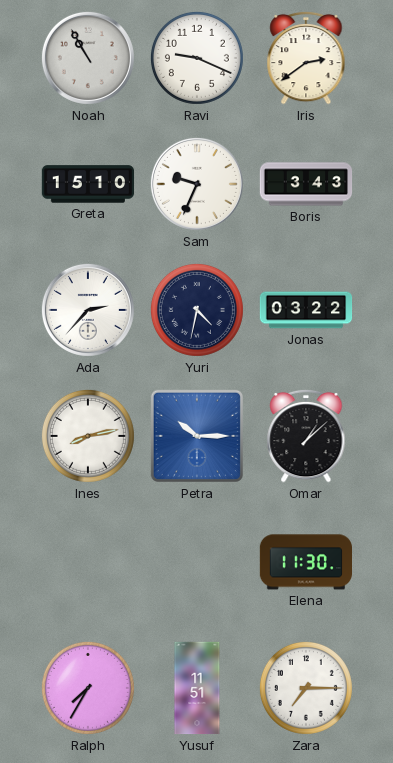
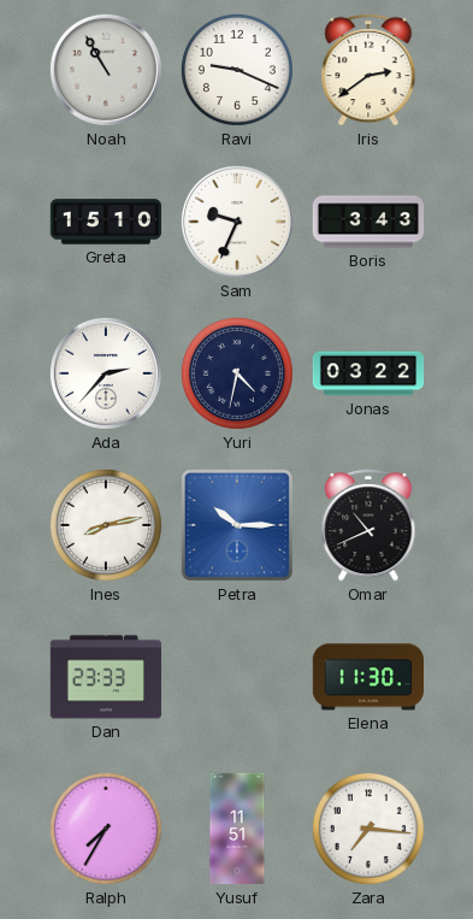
Omar: 1:08 -> 10:41 (368, 525)
Dan: none -> 23:33 (105, 677)
Zara: 7:15 -> 7:16 (368, 829)
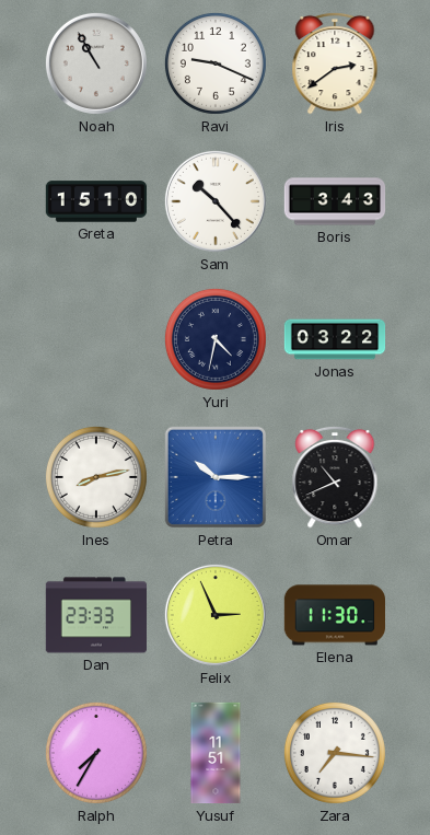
Sam: 9:34 -> 10:23 (216, 201)
Ada: 2:37 -> none (106, 373)
Felix: none -> 2:56 (216, 615)
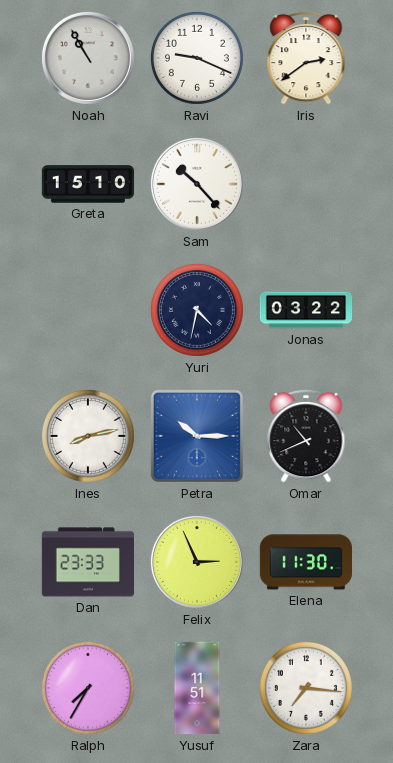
Boris: 3:43 -> none (335, 201)
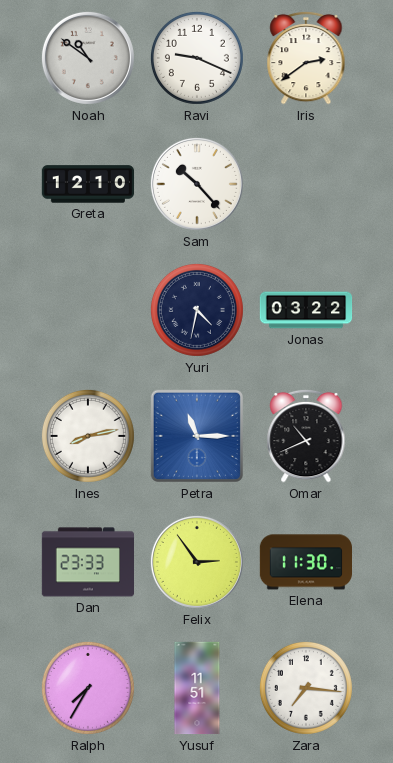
Noah: 10:55 -> 10:51 (88, 58)
Greta: 15:10 -> 12:10 (88, 184)
Petra: 10:15 -> 11:15 (197, 436)
Felix: 2:56 -> 2:54 (197, 562)
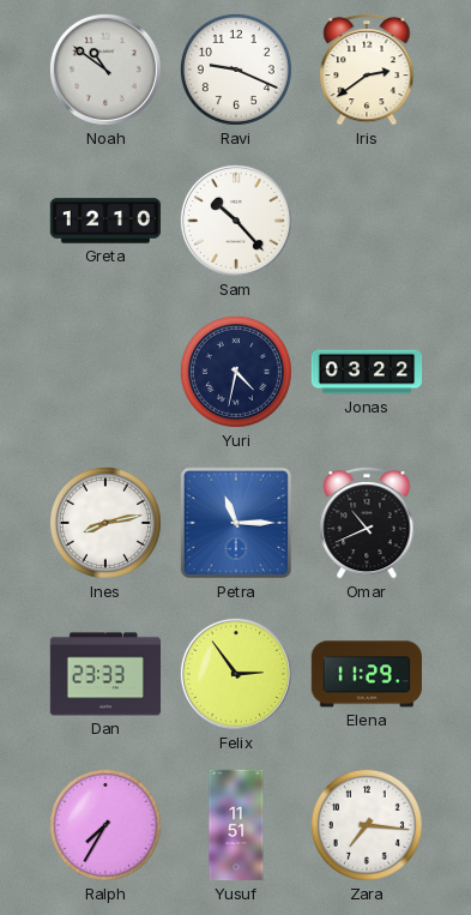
Elena: 11:30 -> 11:29 (366, 674)
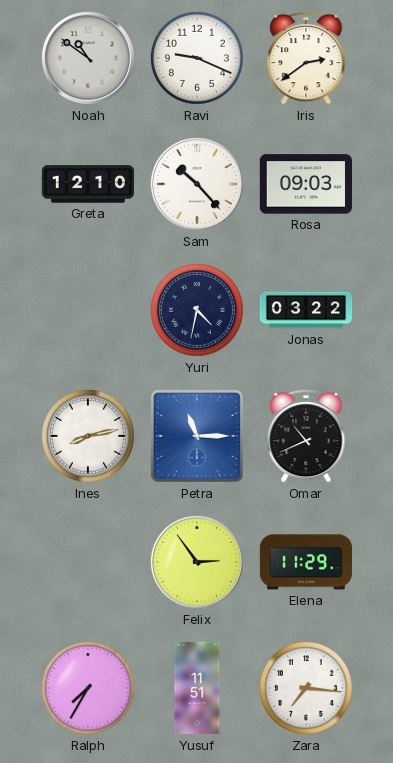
Rosa: none -> 09:03 (305, 184)
Dan: 23:33 -> none (104, 674)
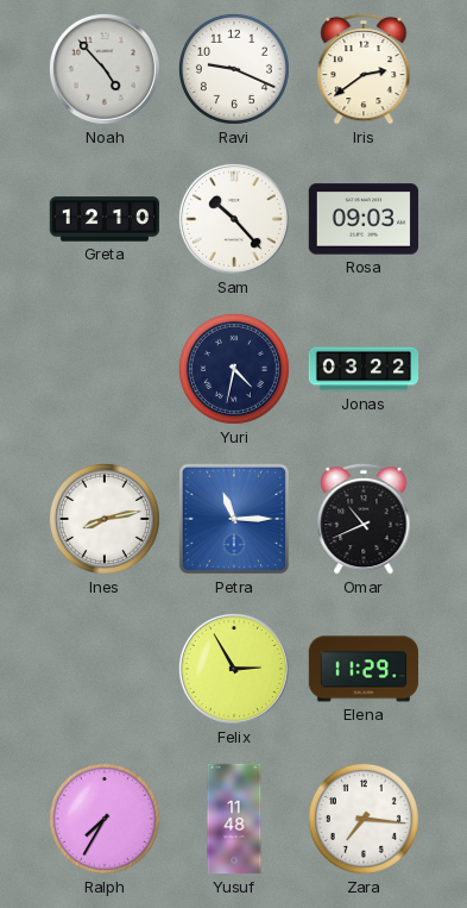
Noah: 10:51 -> 4:53 (105, 69)
Felix: 2:54 -> 2:55 (234, 669)
Yusuf: 11:51 -> 11:48 (234, 819)
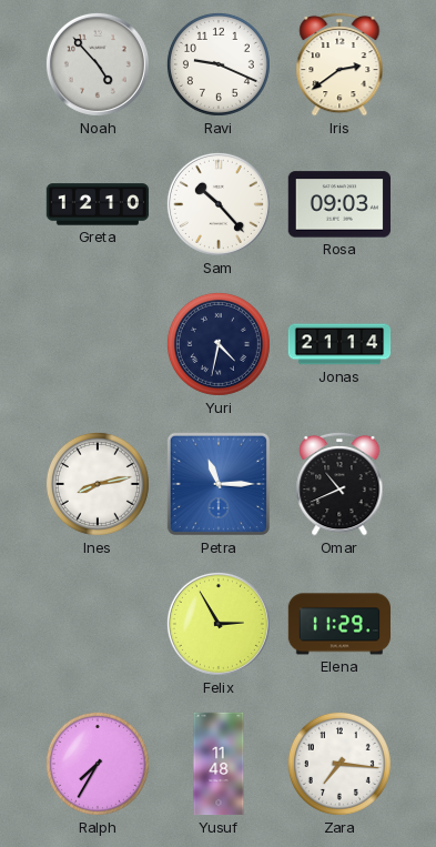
Jonas: 03:22 -> 21:14 (339, 344)
